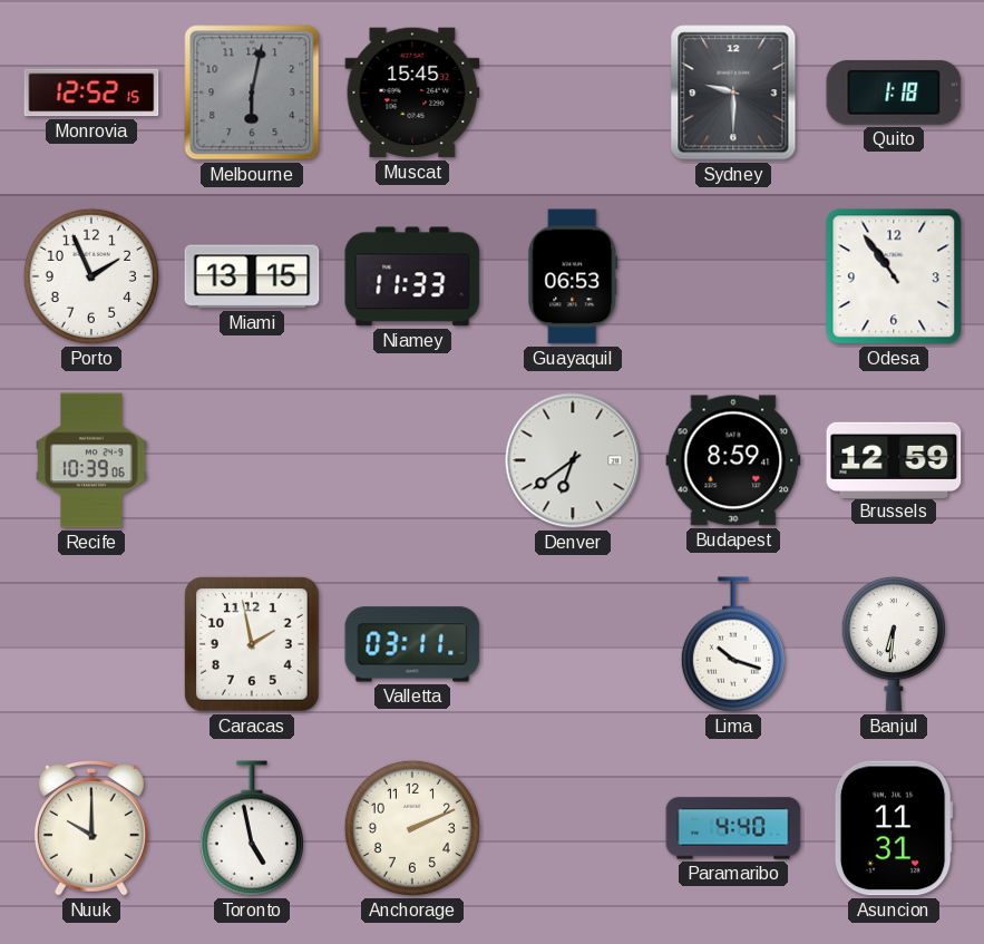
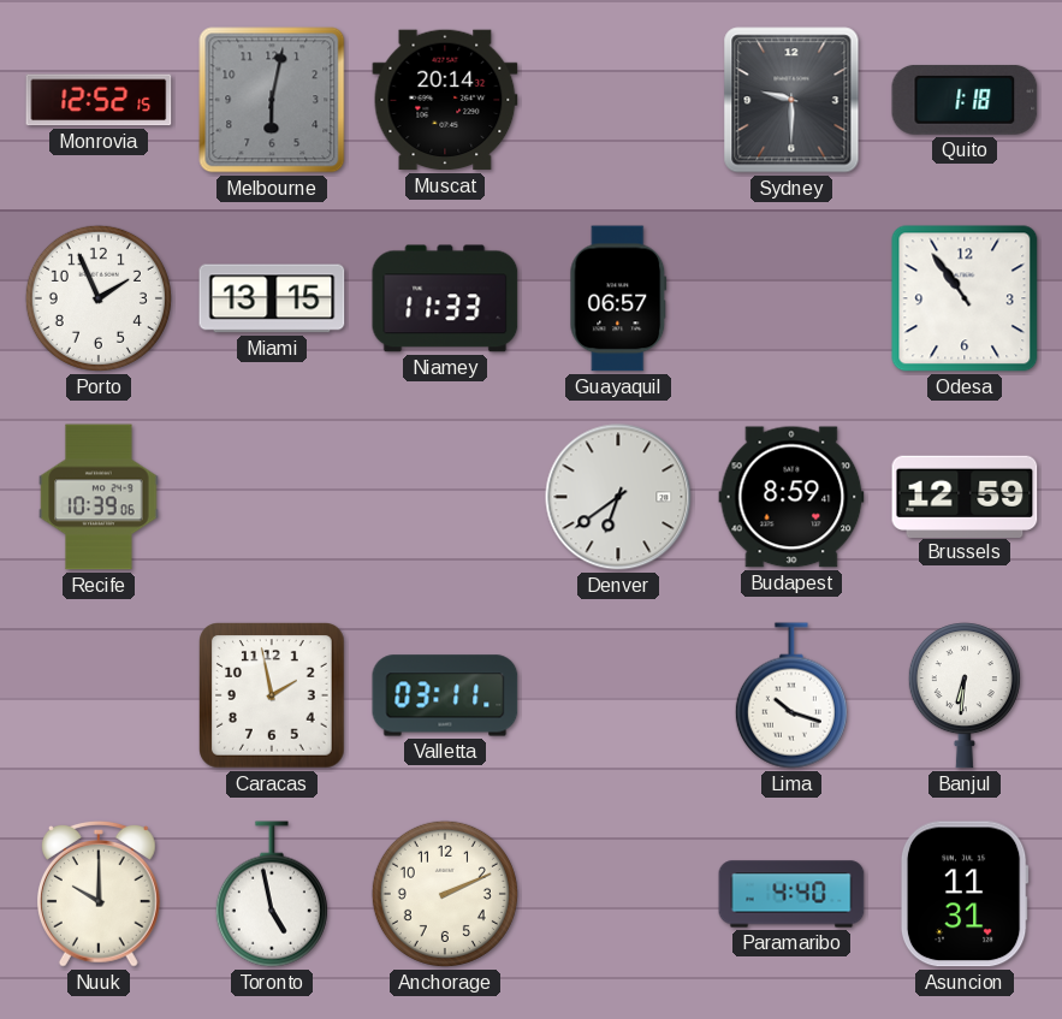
Muscat: 15:45 -> 20:14 (445, 100)
Guayaquil: 06:53 -> 06:57 (618, 298)
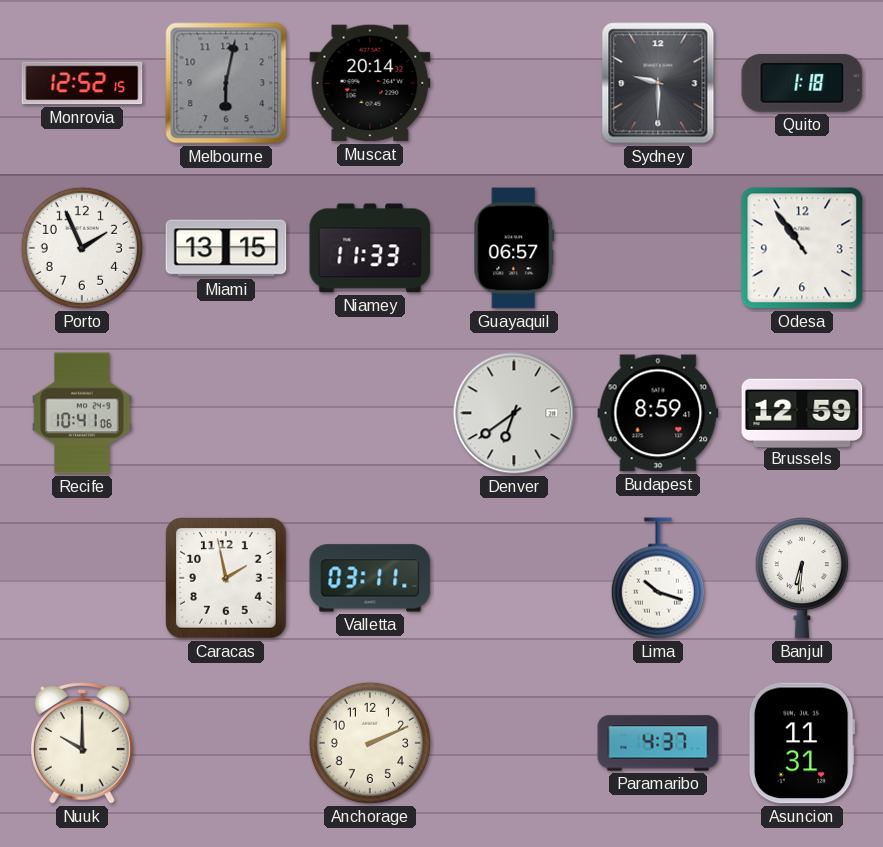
Recife: 10:39 -> 10:41 (82, 413)
Toronto: 4:58 -> none (272, 894)
Paramaribo: 4:40 -> 4:37 (658, 743)
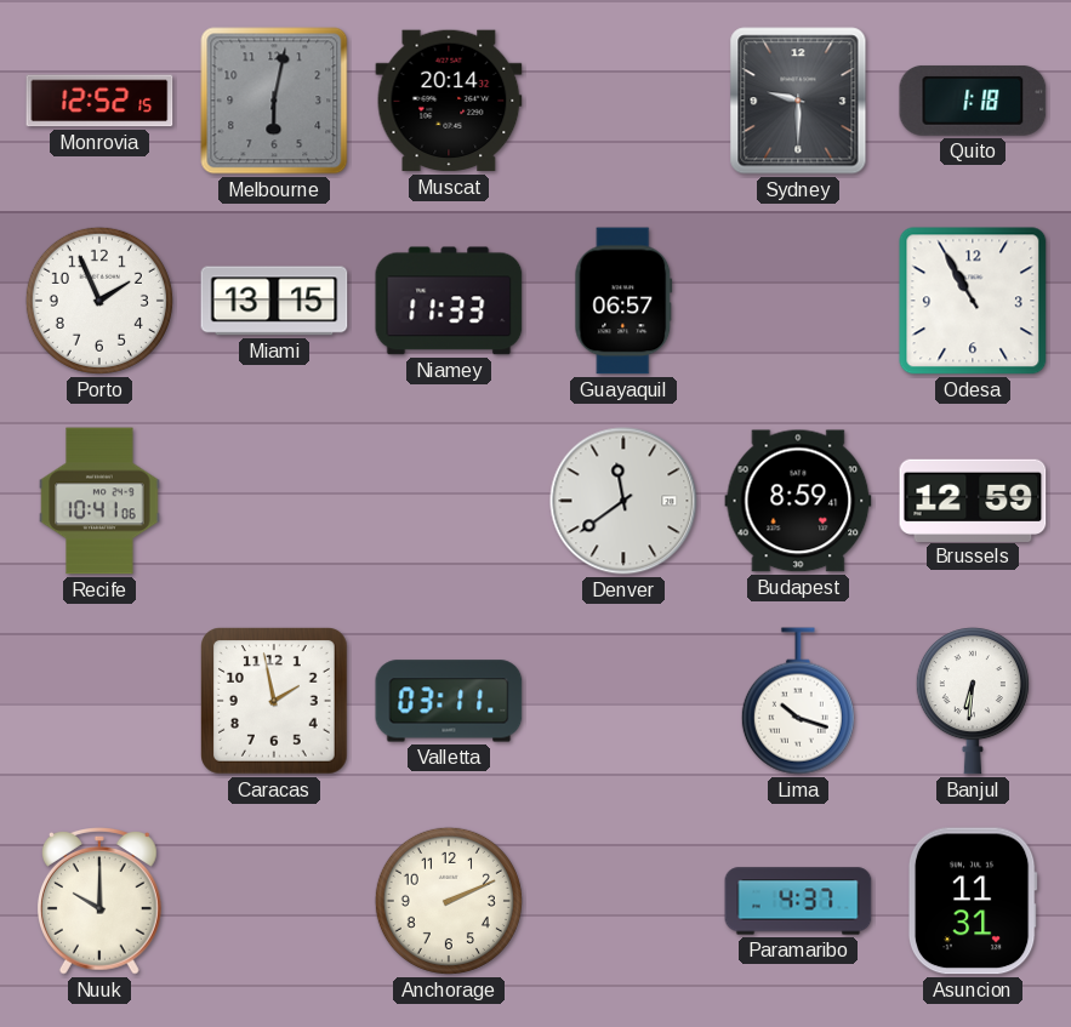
Odesa: 10:54 -> 10:55 (973, 301)
Denver: 6:39 -> 11:39 (623, 501)
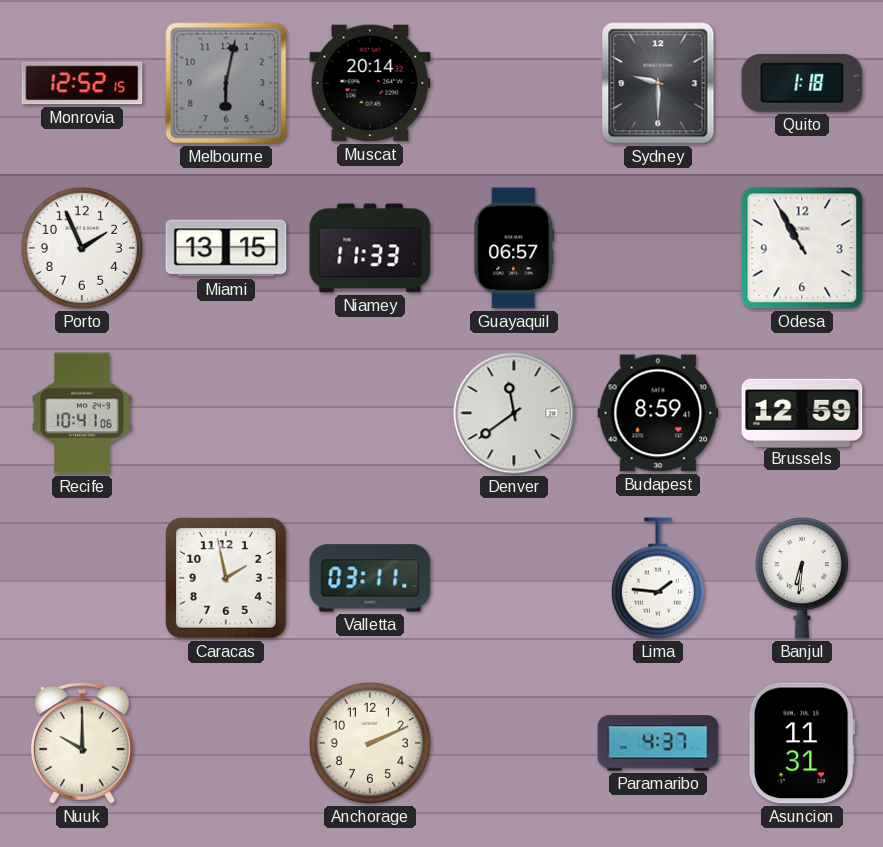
Lima: 10:18 -> 1:46 (658, 578)
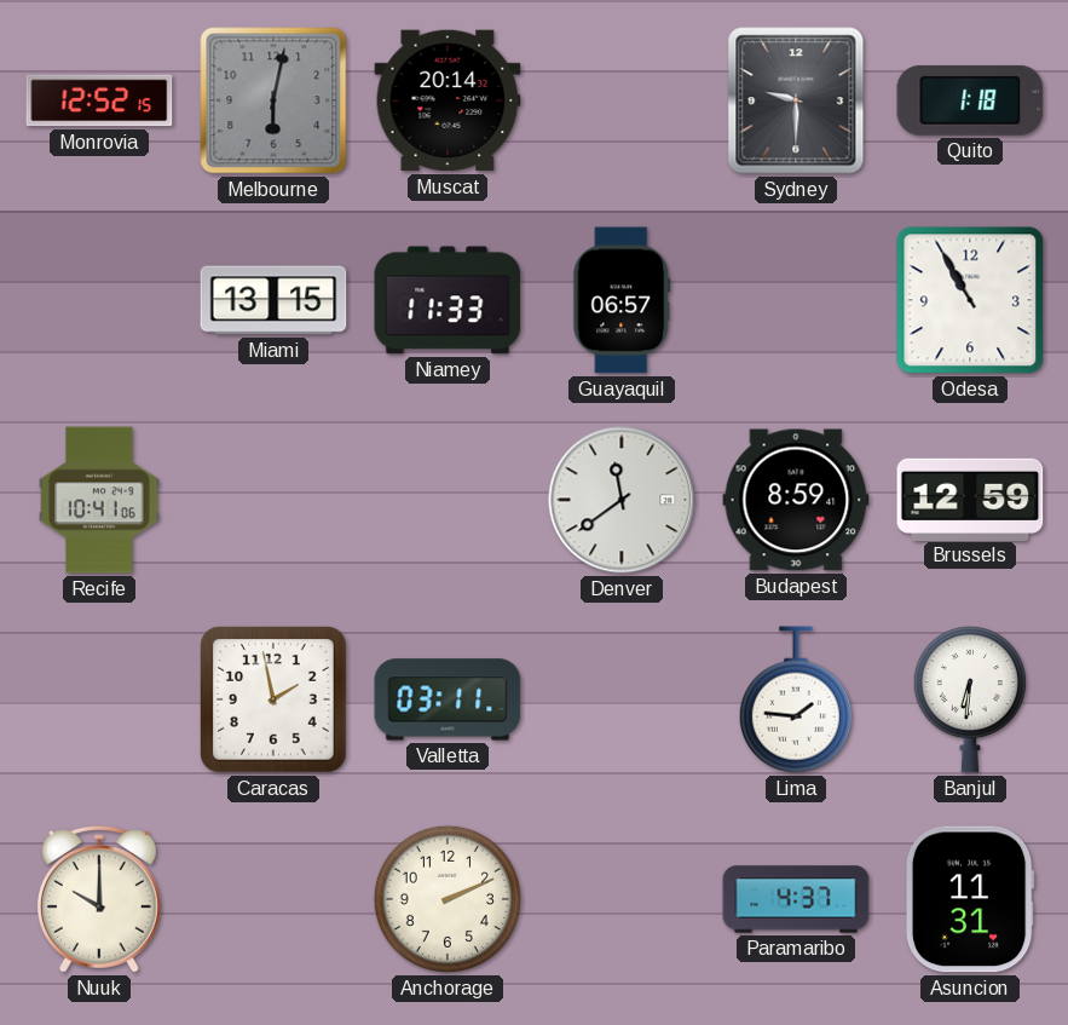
Porto: 1:56 -> none (82, 248)
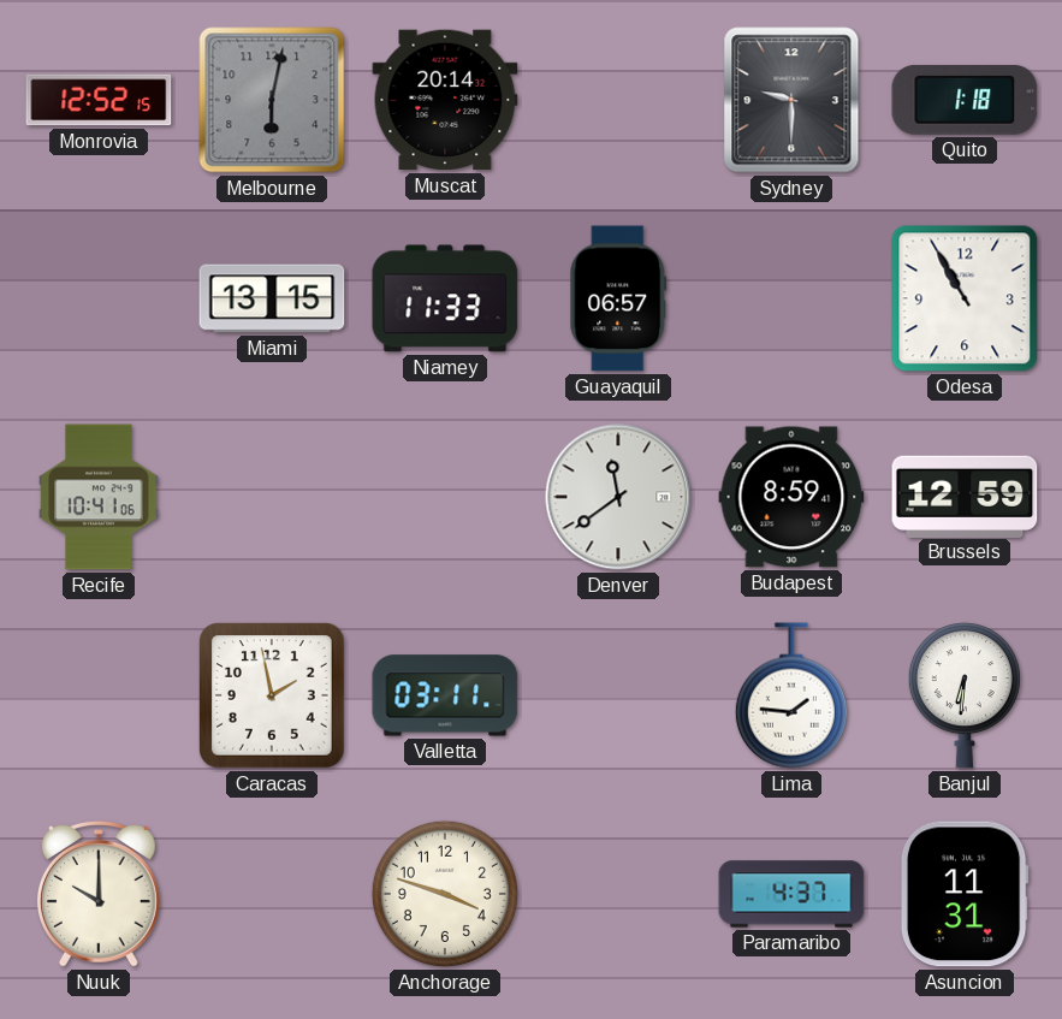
Anchorage: 2:11 -> 3:48 (445, 894)
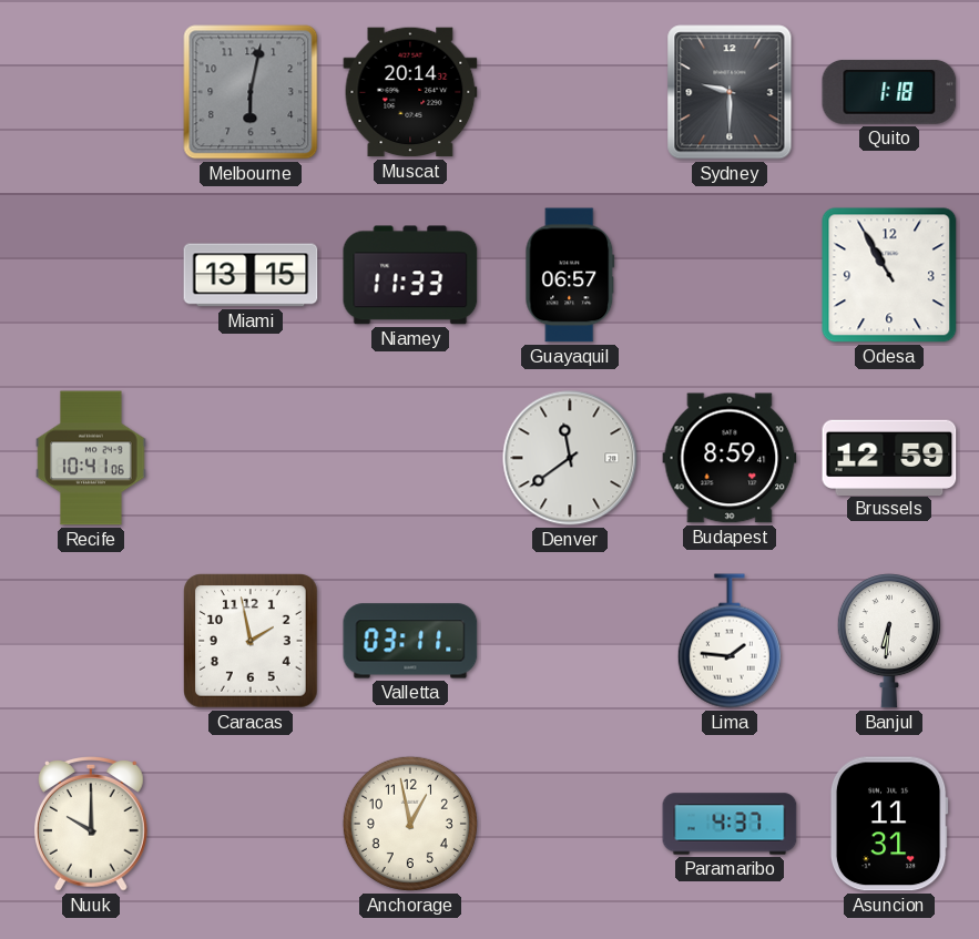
Monrovia: 12:52 -> none (99, 100)
Anchorage: 3:48 -> 12:58 (410, 824)
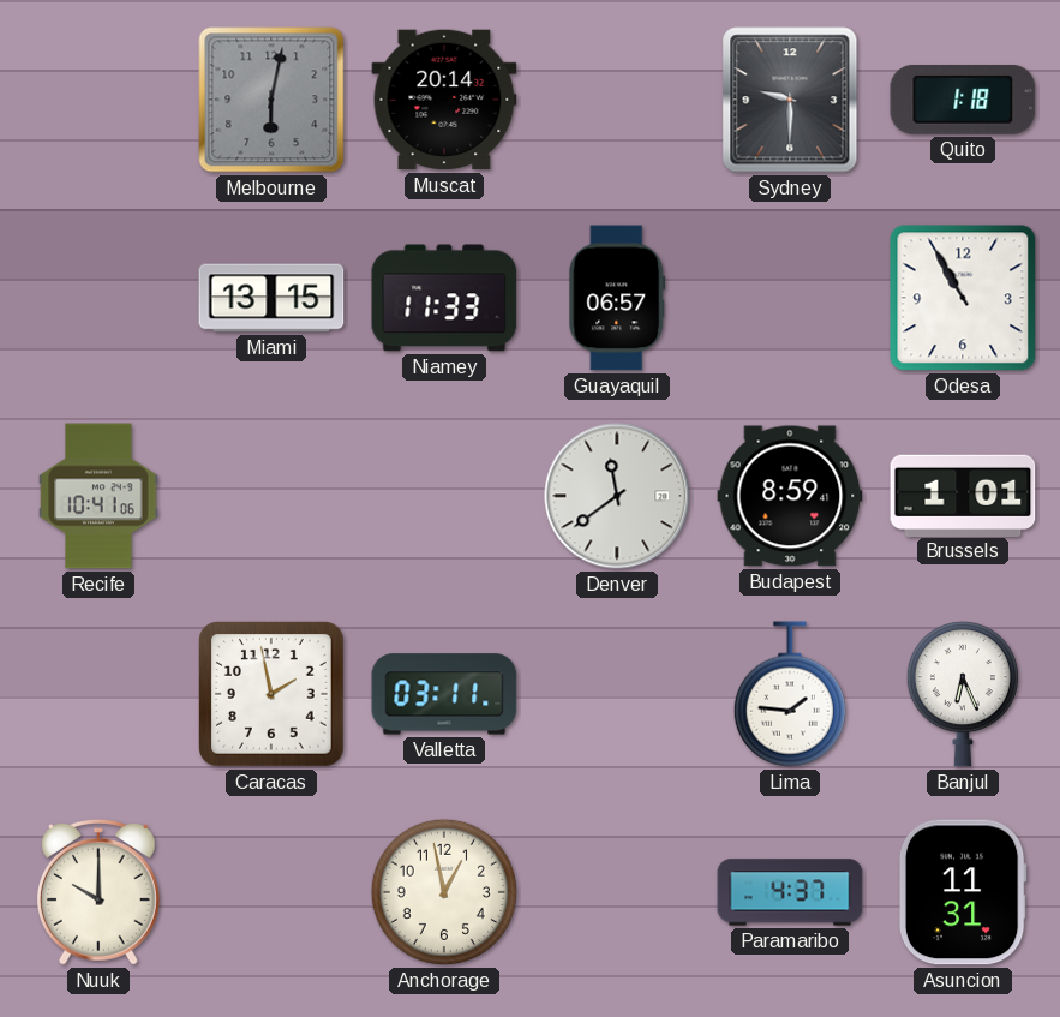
Brussels: 12:59 -> 1:01 (963, 495)
Banjul: 6:31 -> 6:26 (963, 694)
